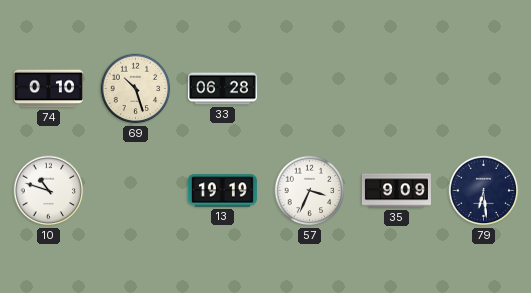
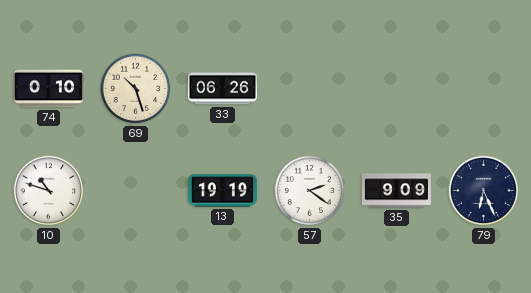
33: 06:28 -> 06:26 (222, 89)
57: 3:34 -> 2:21 (310, 191)
79: 6:29 -> 6:26 (484, 191)
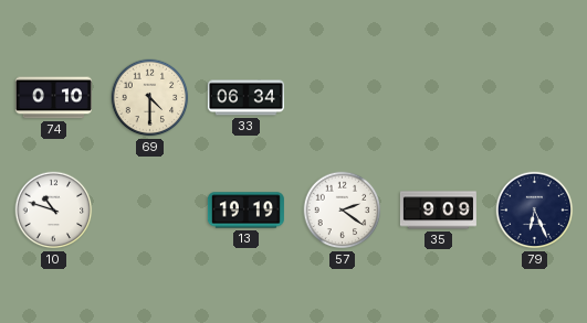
69: 10:27 -> 4:30 (150, 98)
33: 06:26 -> 06:34 (245, 98)
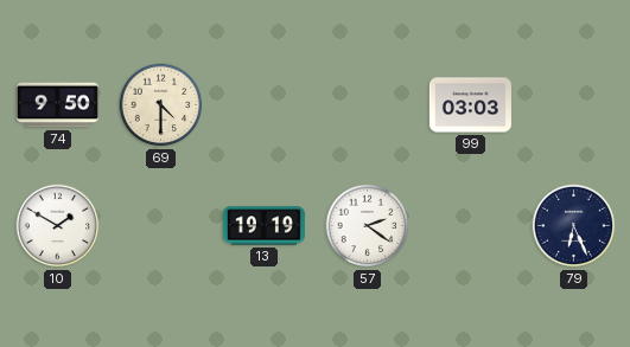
74: 0:10 -> 9:50 (57, 105)
33: 06:34 -> none (245, 98)
99: none -> 03:03 (470, 105)
10: 10:48 -> 1:50 (58, 226)
35: 9:09 -> none (438, 211)
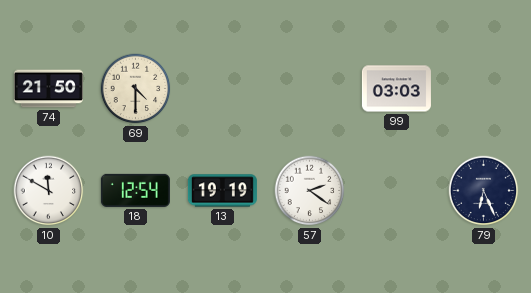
74: 9:50 -> 21:50 (48, 89)
10: 1:50 -> 11:50 (49, 191)
18: none -> 12:54 (135, 190)
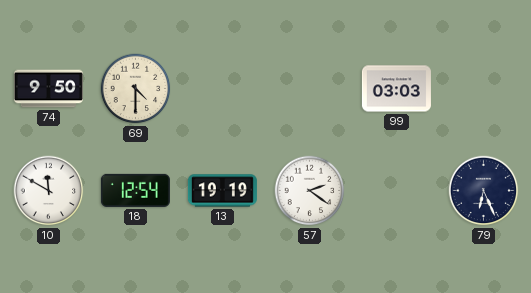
74: 21:50 -> 9:50 (48, 89)
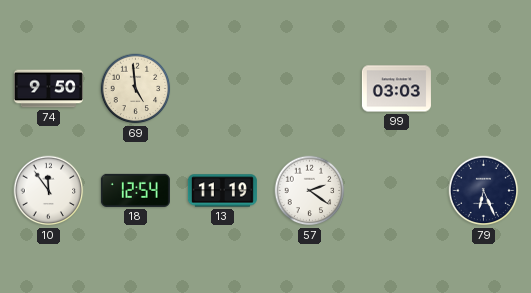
69: 4:30 -> 4:59 (136, 89)
10: 11:50 -> 11:54 (49, 191)
13: 19:19 -> 11:19 (222, 191)
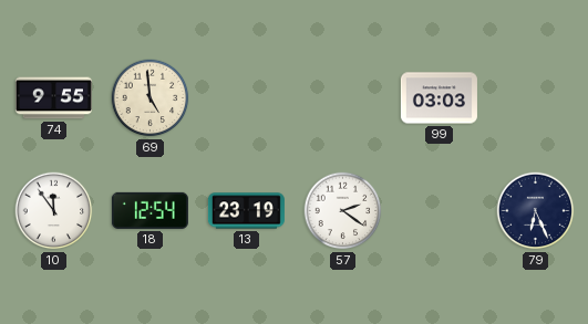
74: 9:50 -> 9:55 (53, 98)
13: 11:19 -> 23:19 (246, 211)
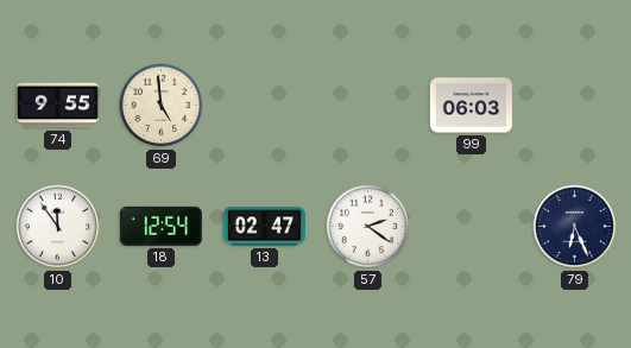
99: 03:03 -> 06:03 (471, 106)
13: 23:19 -> 02:47 (264, 227)
